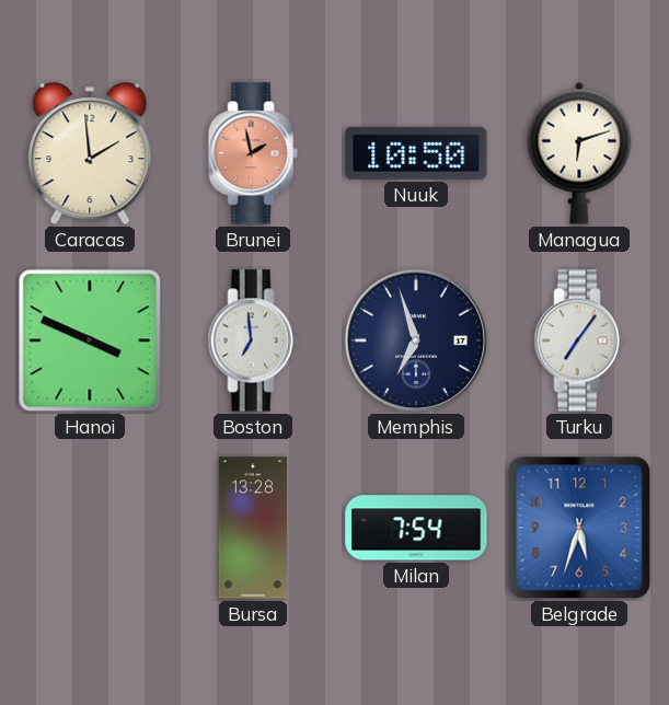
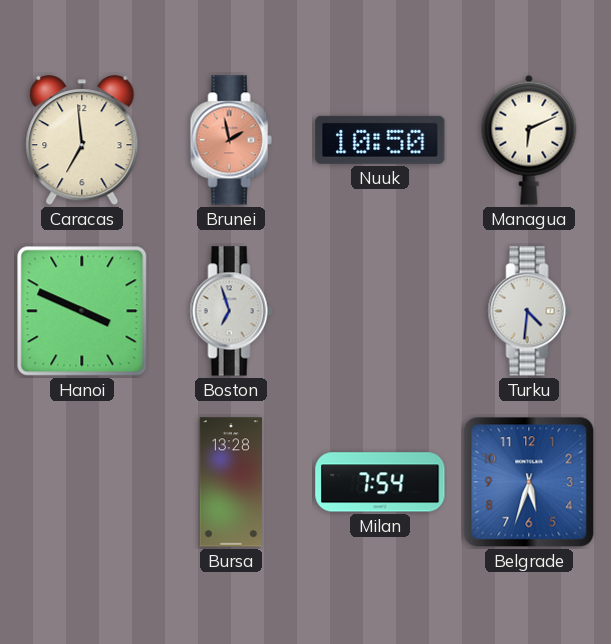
Caracas: 1:59 -> 6:59 (82, 141)
Managua: 6:12 -> 6:11 (529, 140)
Boston: 6:59 -> 6:57 (231, 311)
Memphis: 6:57 -> none (416, 340)
Turku: 7:06 -> 4:31 (529, 311)
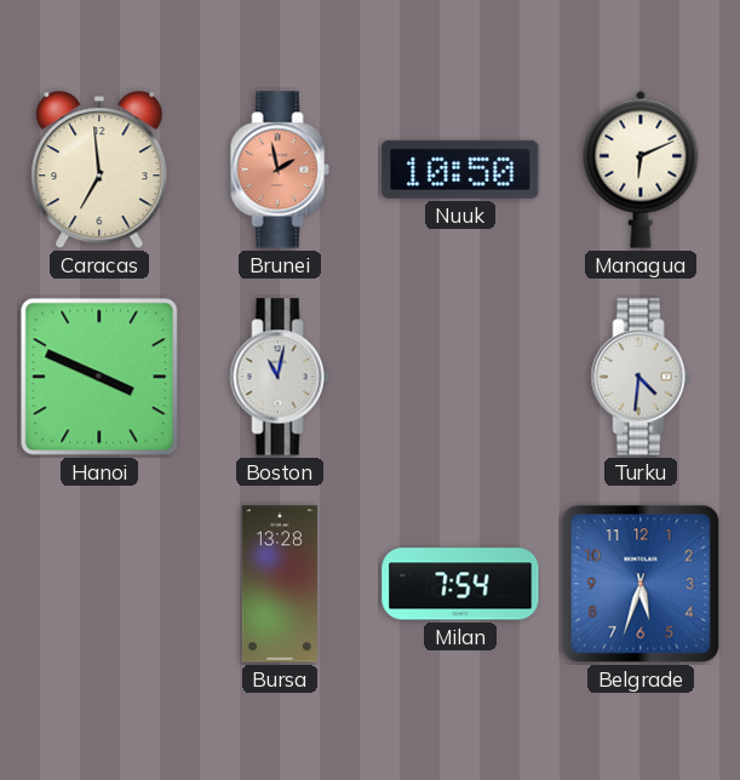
Boston: 6:57 -> 11:02 (280, 377)
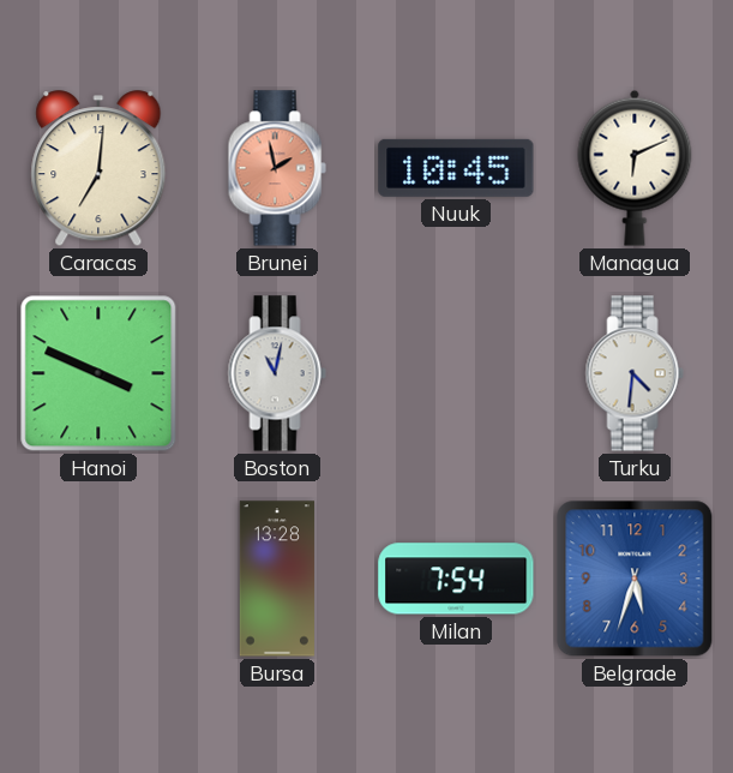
Caracas: 6:59 -> 7:01 (98, 169)
Nuuk: 10:50 -> 10:45 (456, 168)
